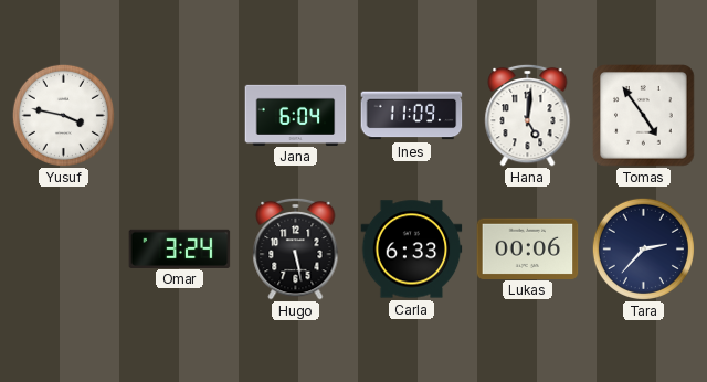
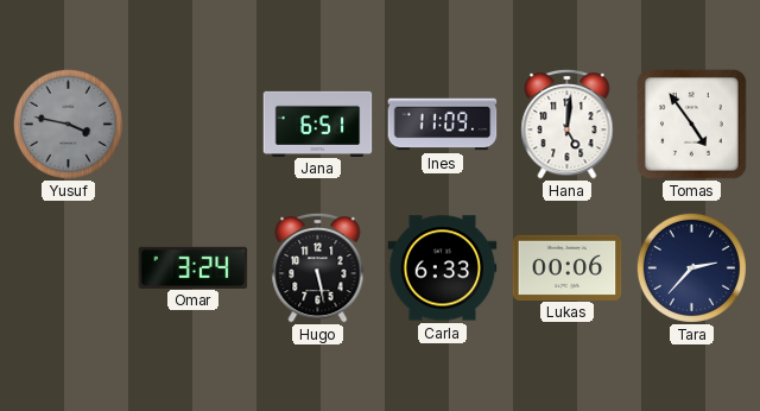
Yusuf dial: white -> grey (68, 124)
Jana: 6:04 -> 6:51 (318, 124)
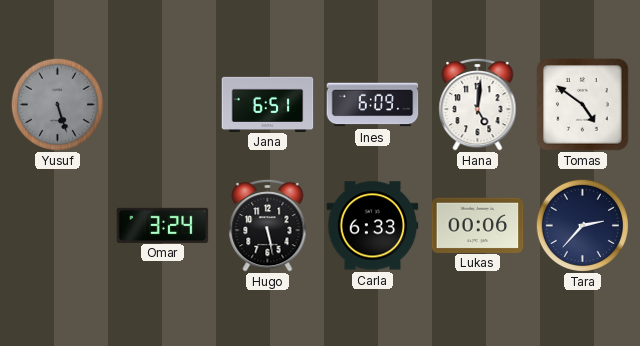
Yusuf: 3:47 -> 5:27 (57, 104)
Ines: 11:09 -> 6:09 (373, 105)
Tomas: 4:54 -> 4:51 (583, 105)
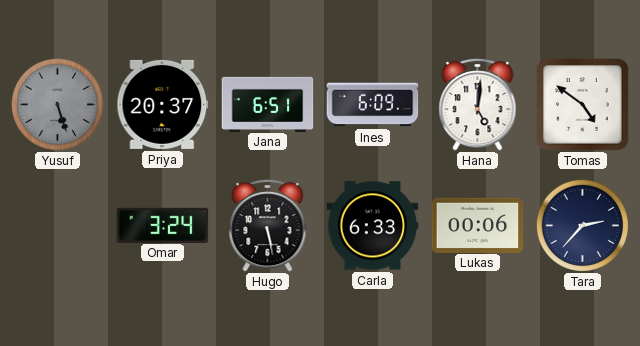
Priya: none -> 20:37 (163, 104)
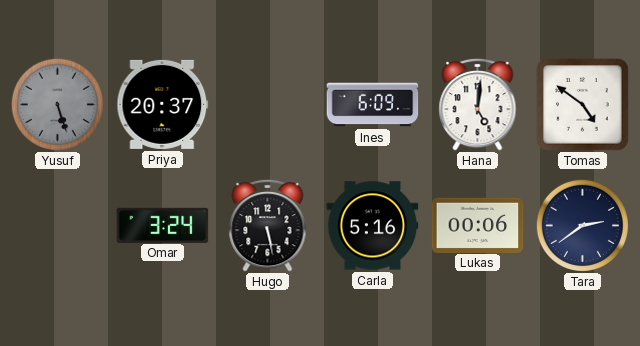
Jana: 6:51 -> none (268, 104)
Carla: 6:33 -> 5:16 (373, 226)
Tara: 2:37 -> 2:39 (582, 225)
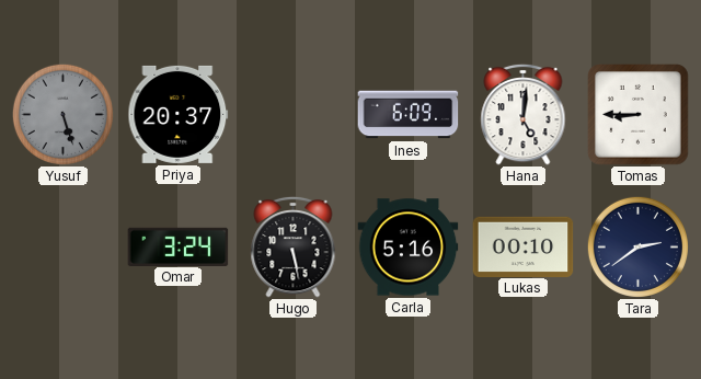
Tomas: 4:51 -> 8:45 (639, 115)
Lukas: 00:06 -> 00:10 (524, 246)
